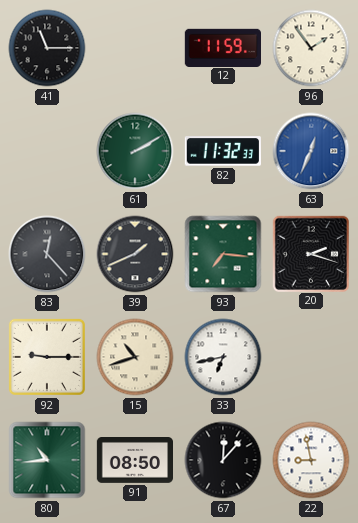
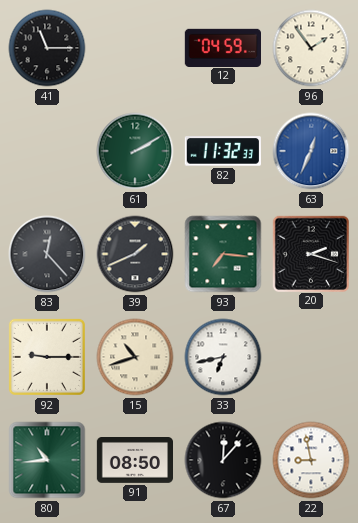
12: 11:59 -> 04:59 (222, 47)
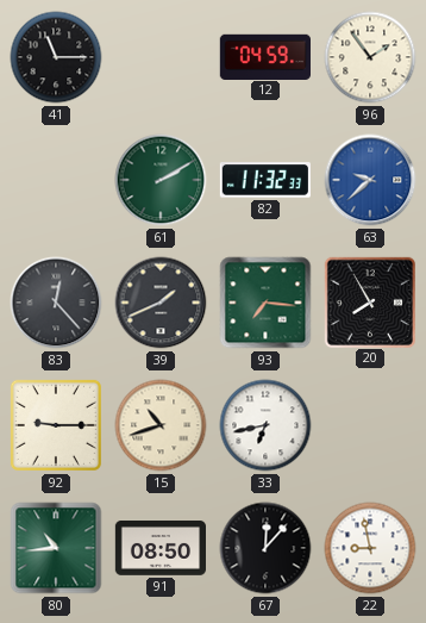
63: 12:34 -> 9:38 (370, 180)
20: 2:18 -> 7:55 (369, 301)
